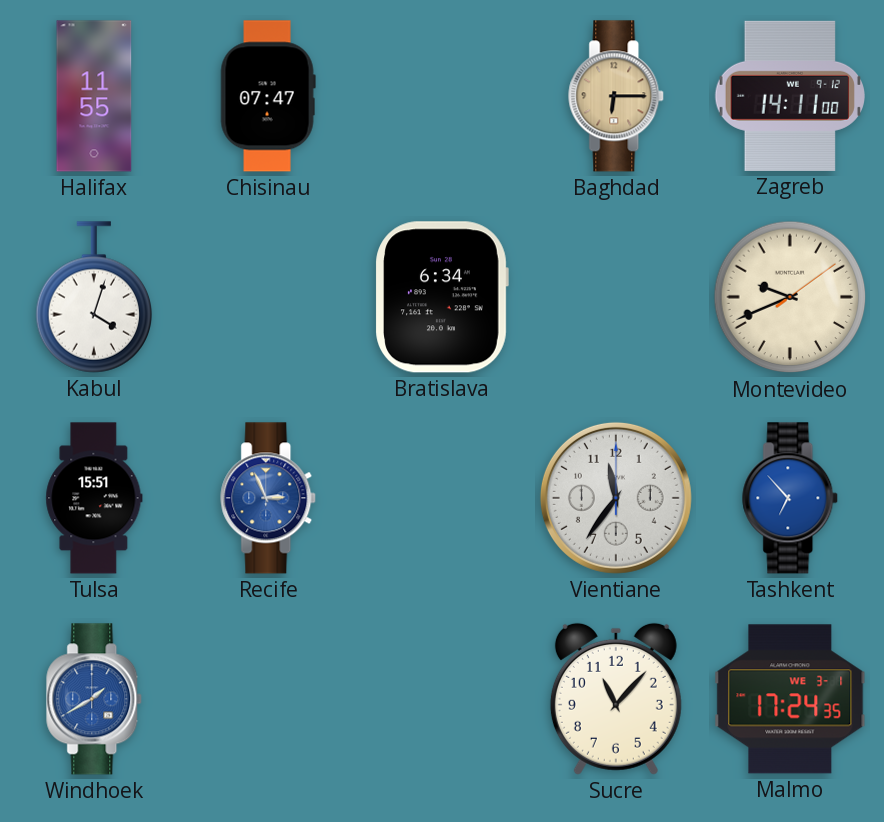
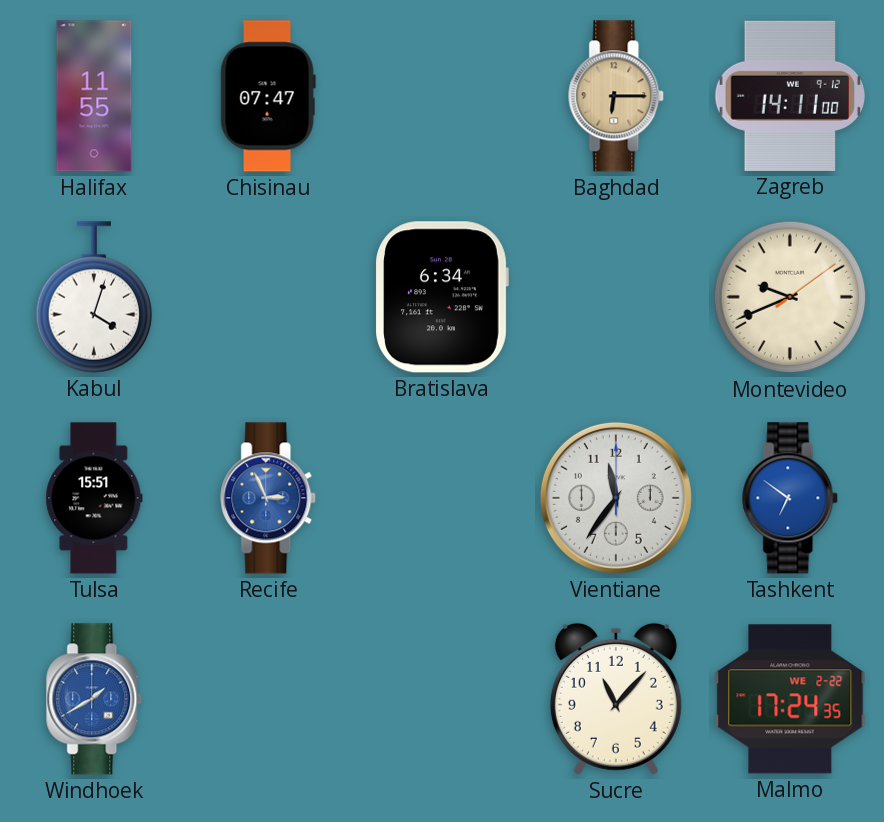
Tashkent: 6:53 -> 6:51 (791, 498)
Malmo date: WE 3-1 -> WE 2-22 (790, 699)
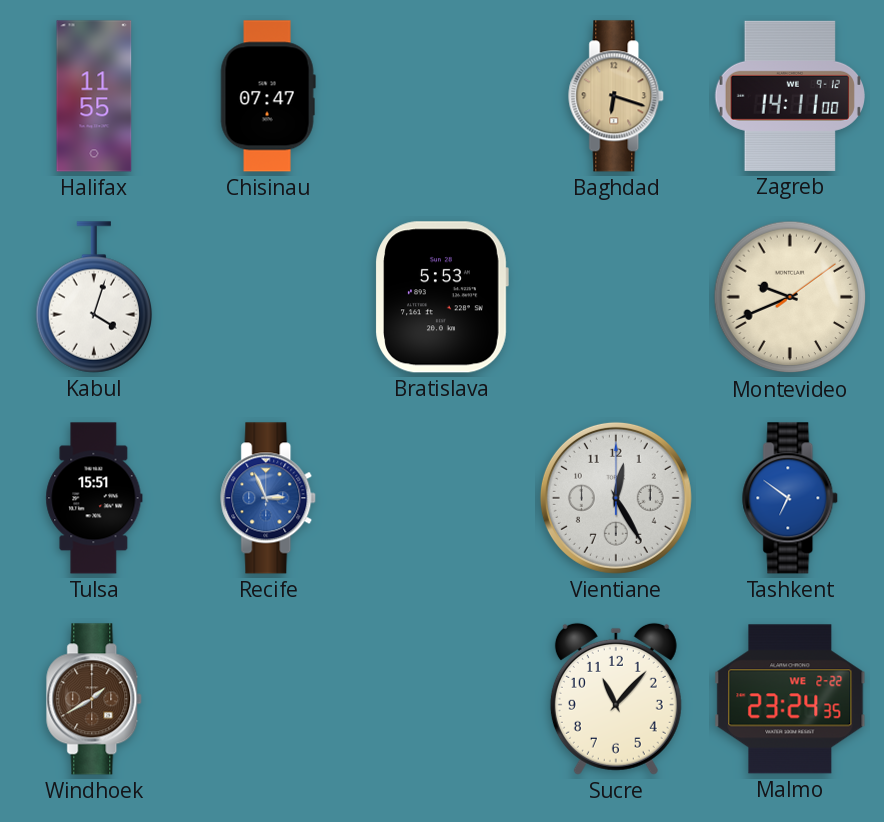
Baghdad: 6:15 -> 6:18 (617, 96)
Bratislava: 6:34 -> 5:53 (442, 297)
Vientiane: 11:36 -> 12:25 (616, 498)
Windhoek dial: blue -> brown (95, 699)
Malmo: 17:24 -> 23:24 (790, 699)
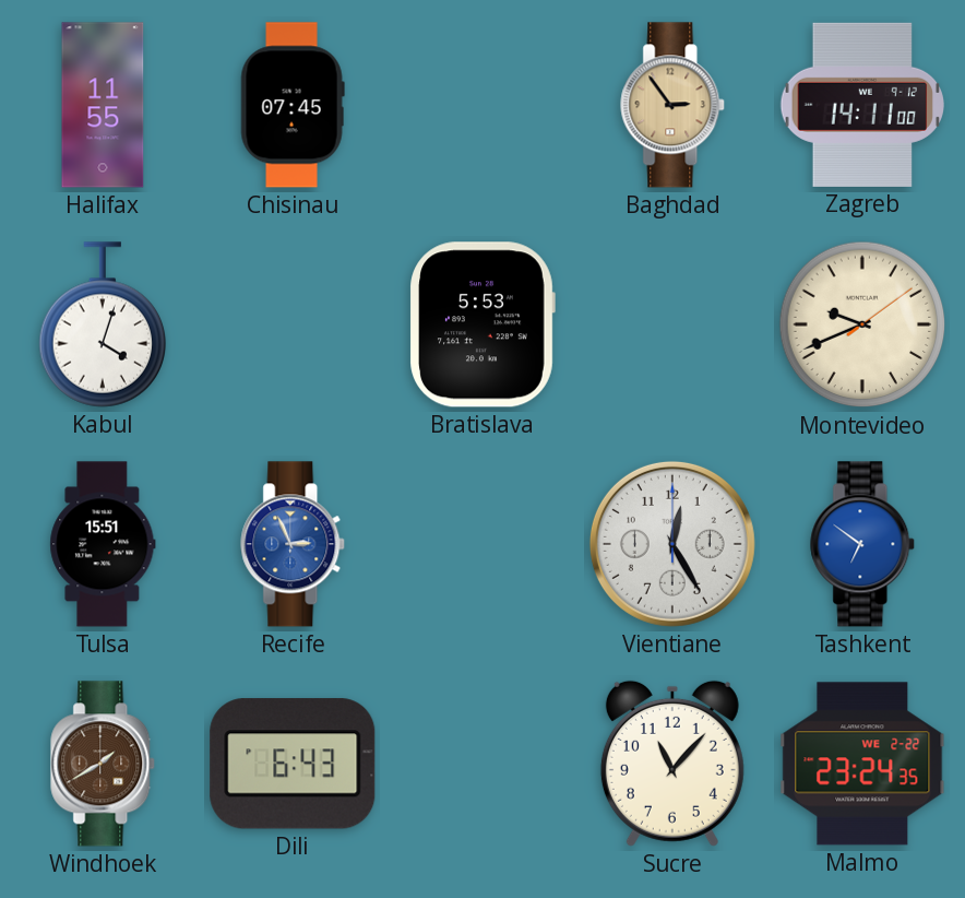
Chisinau: 07:47 -> 07:45 (293, 105)
Baghdad: 6:18 -> 2:54 (674, 105)
Dili: none -> 6:43 (293, 764)
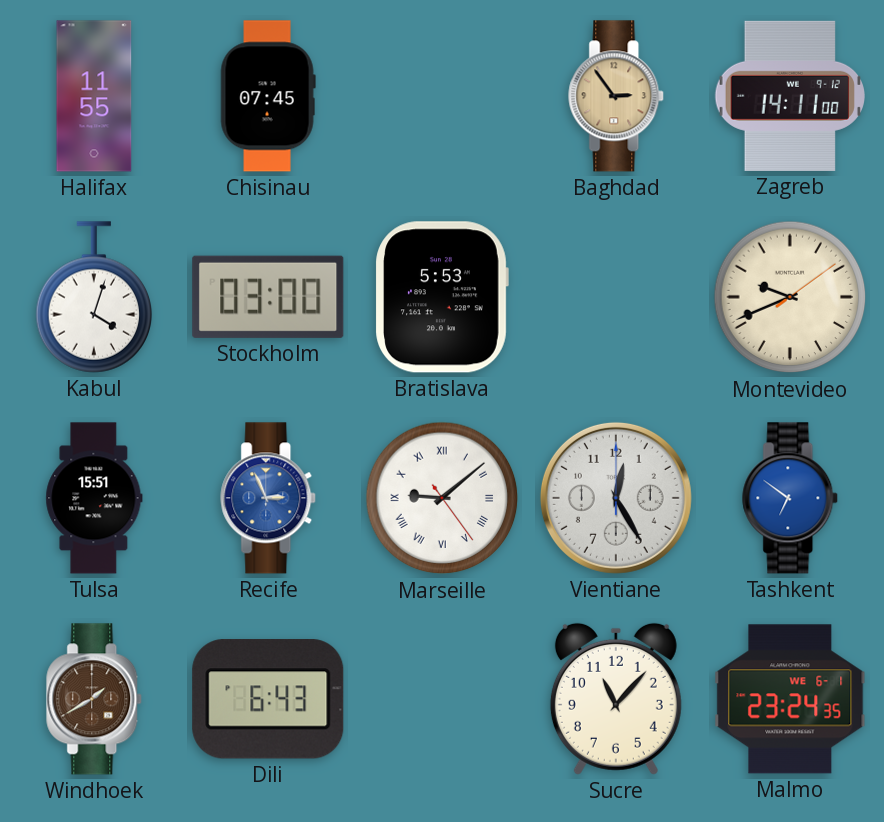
Stockholm: none -> 03:00 (268, 297)
Marseille: none -> 9:08 (442, 498)
Malmo date: WE 2-22 -> WE 6-1 (790, 699)
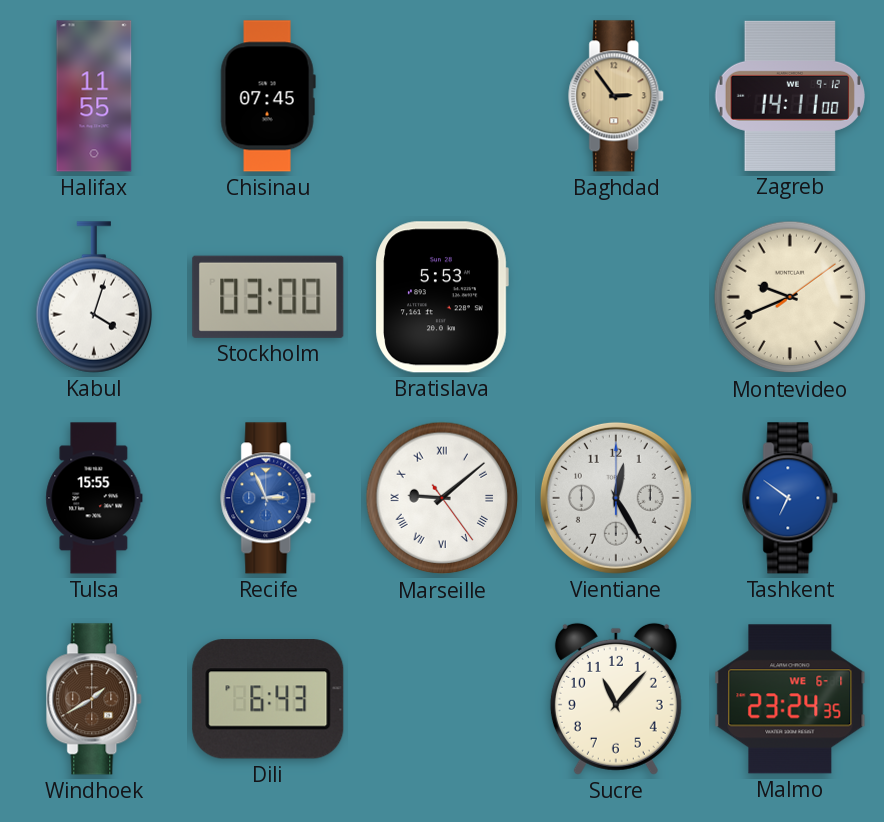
Tulsa: 15:51 -> 15:55 (94, 498)
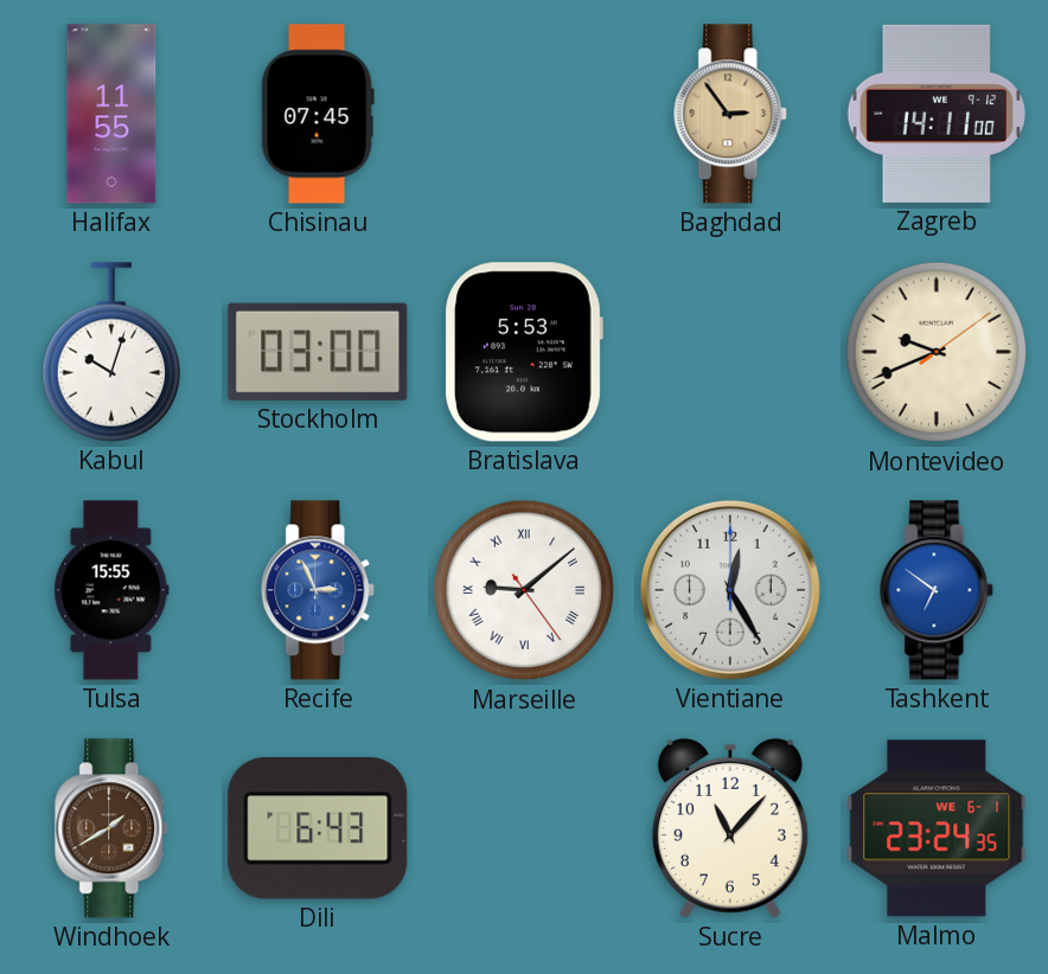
Kabul: 4:03 -> 10:03 (111, 352)
